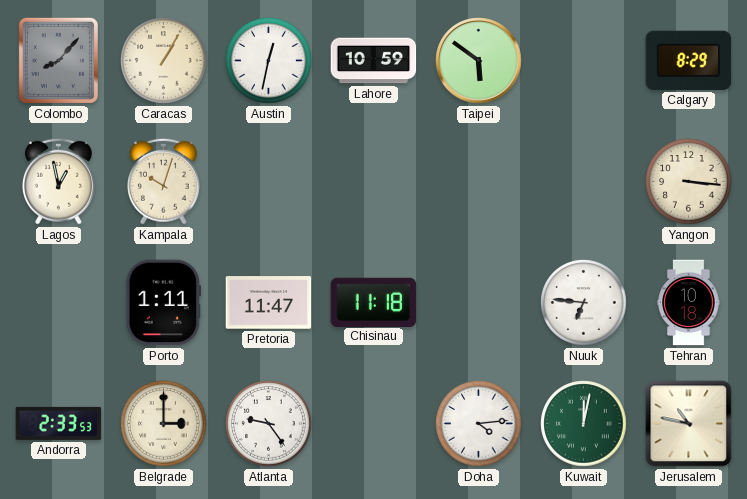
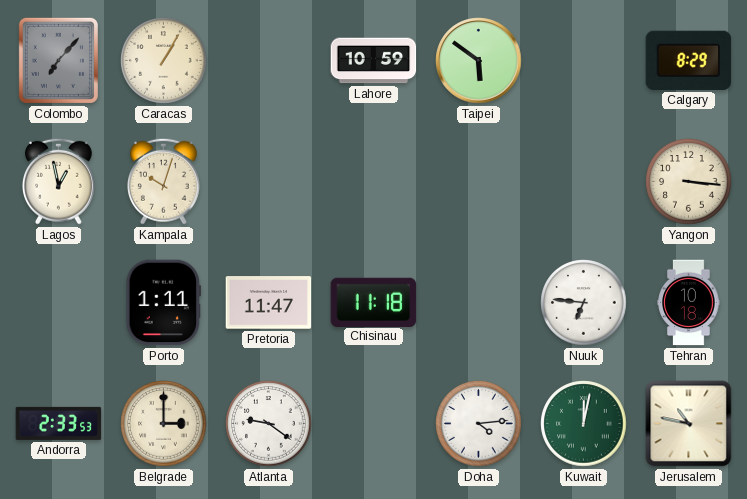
Colombo: 8:07 -> 7:07 (58, 60)
Austin: 12:32 -> none (269, 61)
Atlanta: 9:24 -> 9:21 (269, 424)
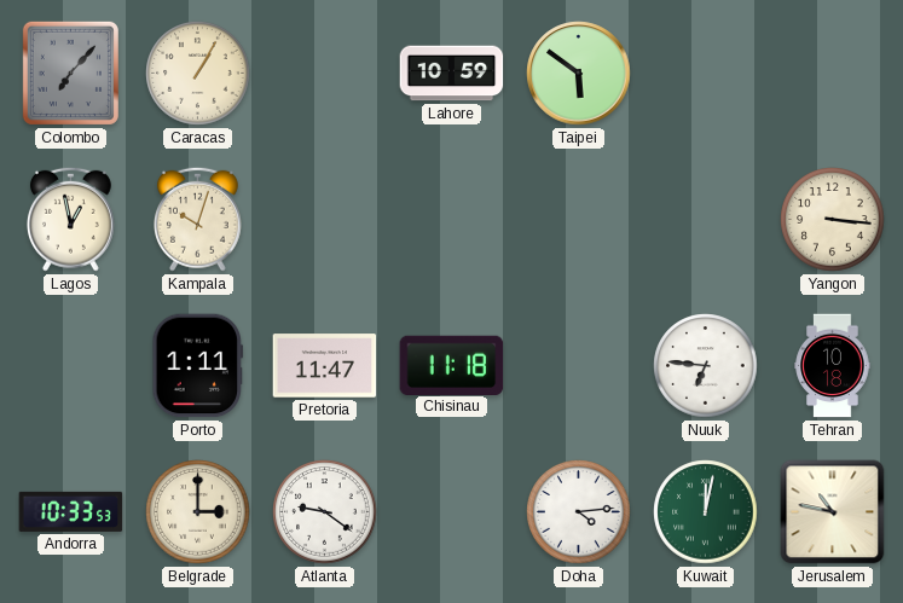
Calgary: 8:29 -> none (689, 60)
Andorra: 2:33 -> 10:33 (71, 511)
